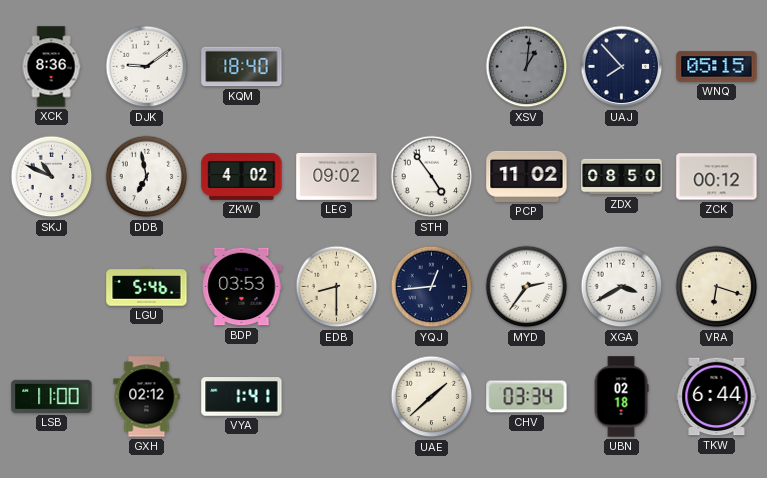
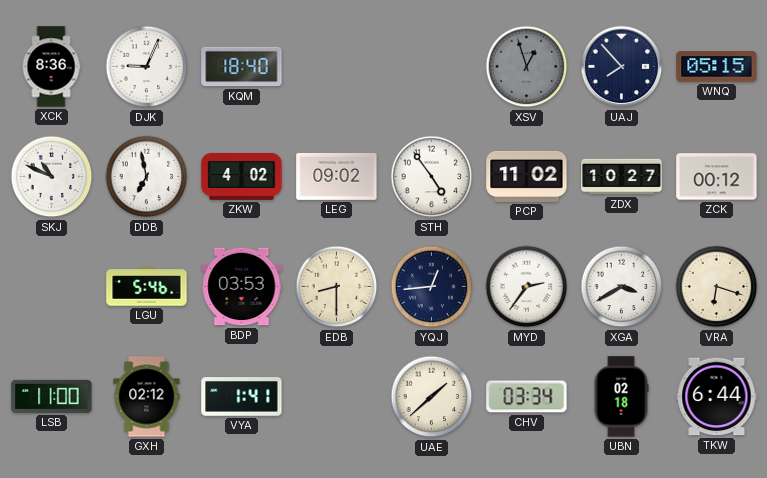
DJK: 9:09 -> 9:04 (147, 67)
XSV: 1:01 -> 12:57 (527, 67)
ZDX: 08:50 -> 10:27 (622, 177)
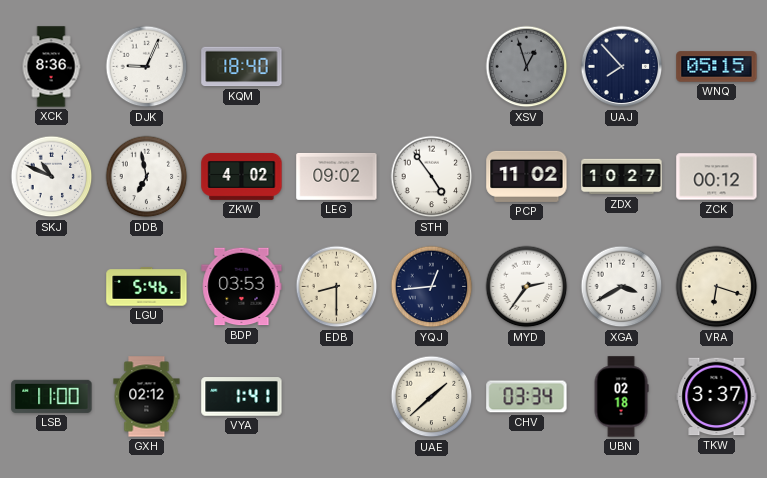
TKW: 6:44 -> 3:37 (717, 397)
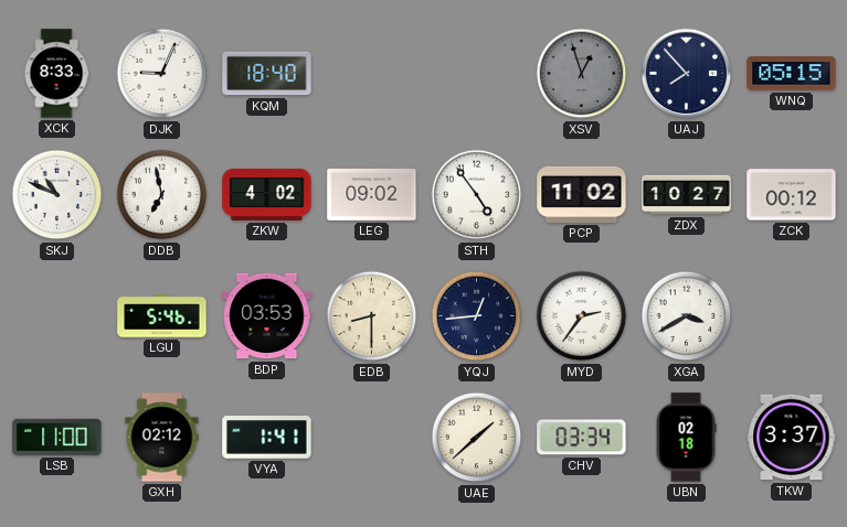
XCK: 8:36 -> 8:33 (56, 74)
VRA: 6:18 -> none (717, 287)
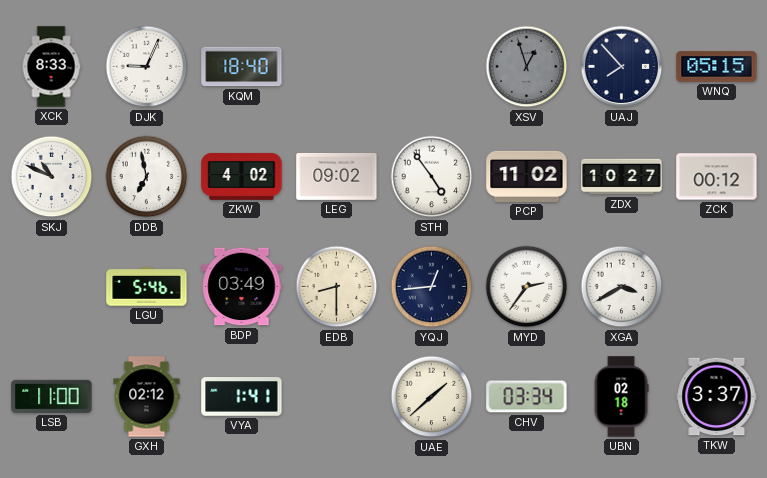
BDP: 03:53 -> 03:49 (242, 287)
